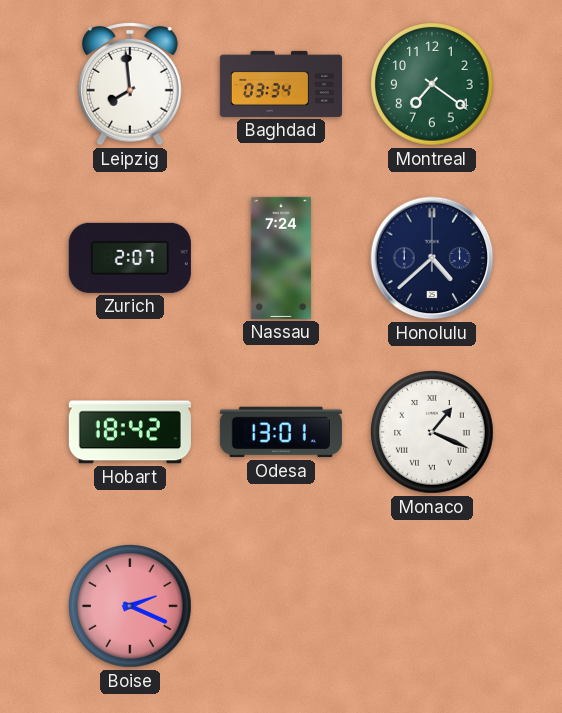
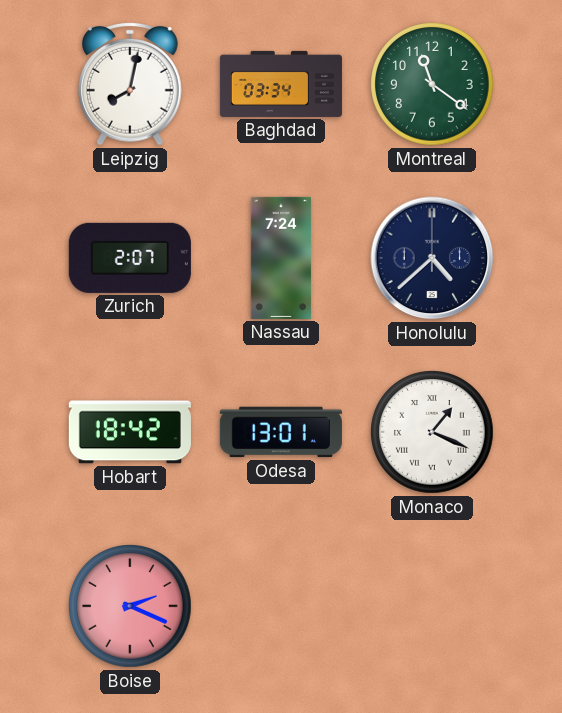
Leipzig: 7:59 -> 8:02 (131, 85)
Montreal: 7:21 -> 11:21 (433, 85)
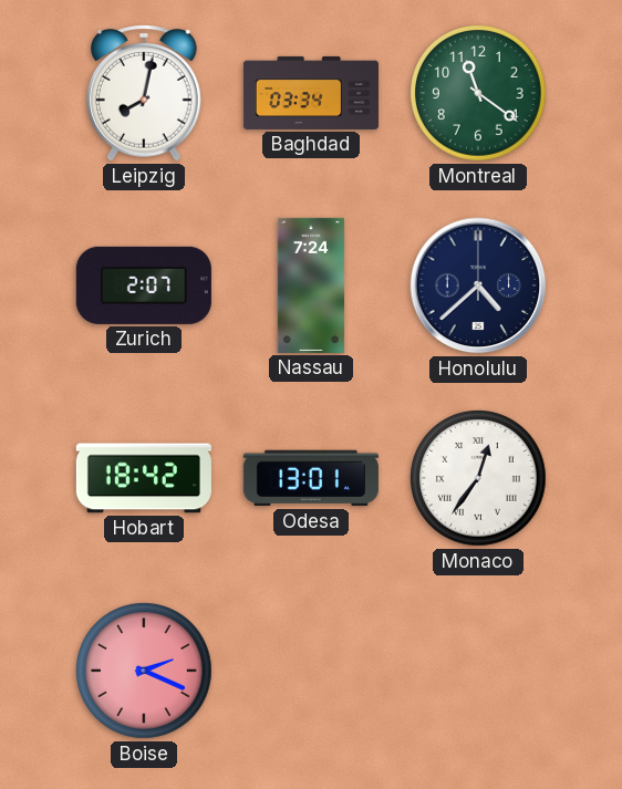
Monaco: 1:19 -> 12:36 (479, 479)
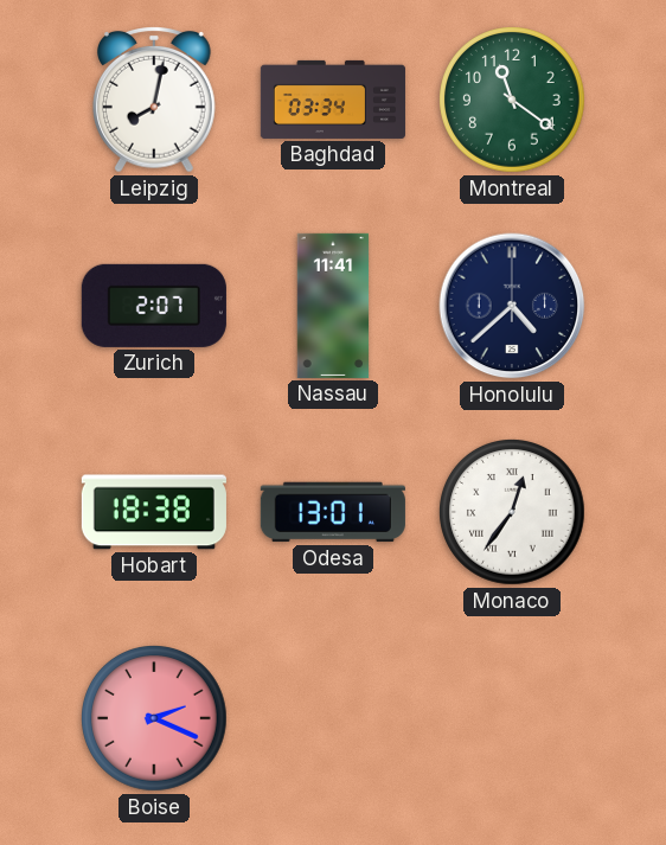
Nassau: 7:24 -> 11:41 (333, 306)
Hobart: 18:42 -> 18:38 (154, 512)
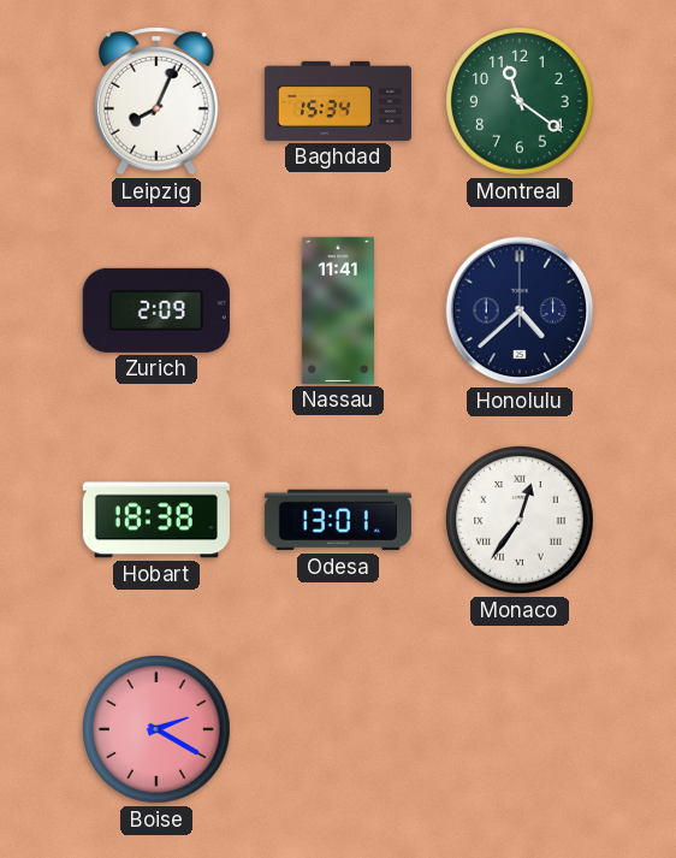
Leipzig: 8:02 -> 8:04 (158, 102)
Baghdad: 03:34 -> 15:34 (338, 101)
Zurich: 2:07 -> 2:09 (156, 310)
Boise: 2:19 -> 2:20 (158, 730)
